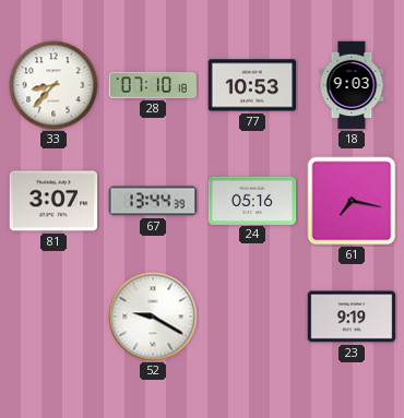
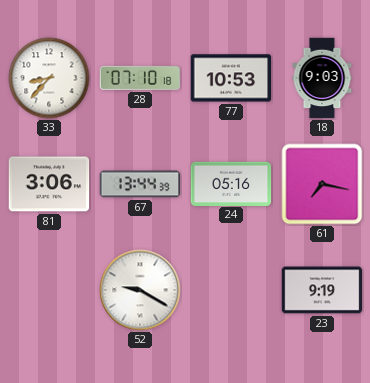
81: 3:07 -> 3:06 (49, 184)
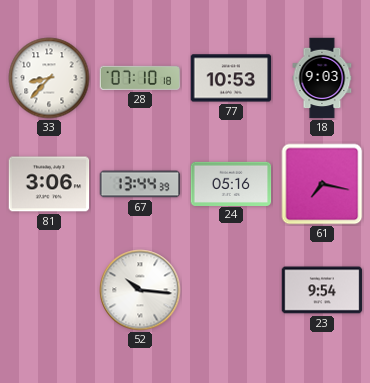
52: 9:20 -> 10:16 (140, 290)
23: 9:19 -> 9:54 (322, 290)
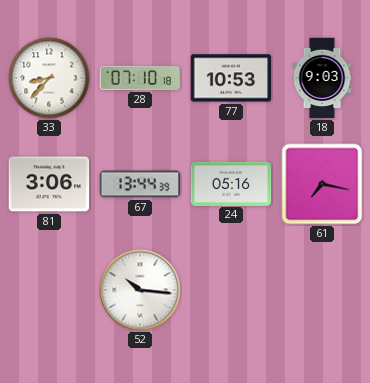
23: 9:54 -> none (322, 290)
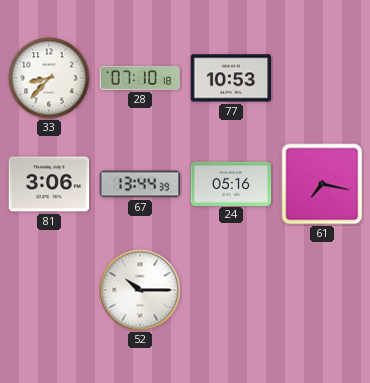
18: 9:03 -> none (322, 78)
52: 10:16 -> 10:15 (140, 290)
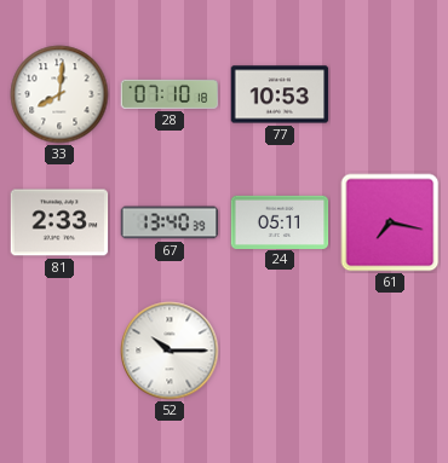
33: 8:37 -> 8:01 (59, 94)
81: 3:06 -> 2:33 (59, 222)
67: 13:44 -> 13:40 (170, 222)
24: 05:16 -> 05:11 (280, 221)
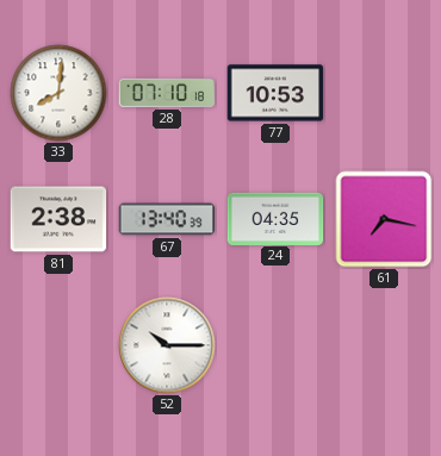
81: 2:33 -> 2:38 (58, 219)
24: 05:11 -> 04:35 (275, 218)
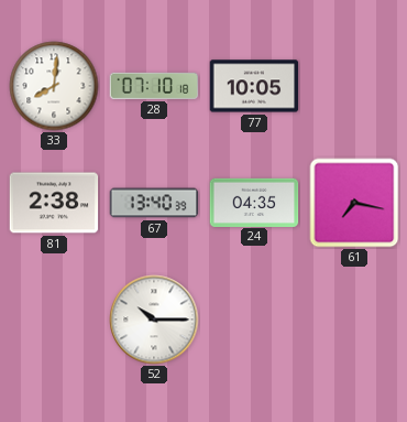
77: 10:53 -> 10:05 (254, 86)
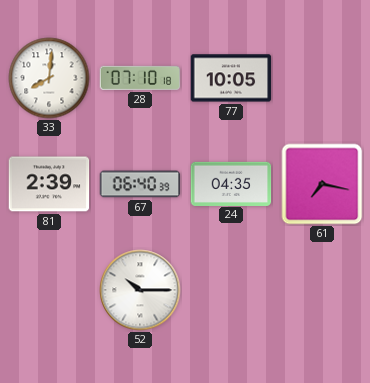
81: 2:38 -> 2:39 (49, 184)
67: 13:40 -> 06:40 (140, 184)
